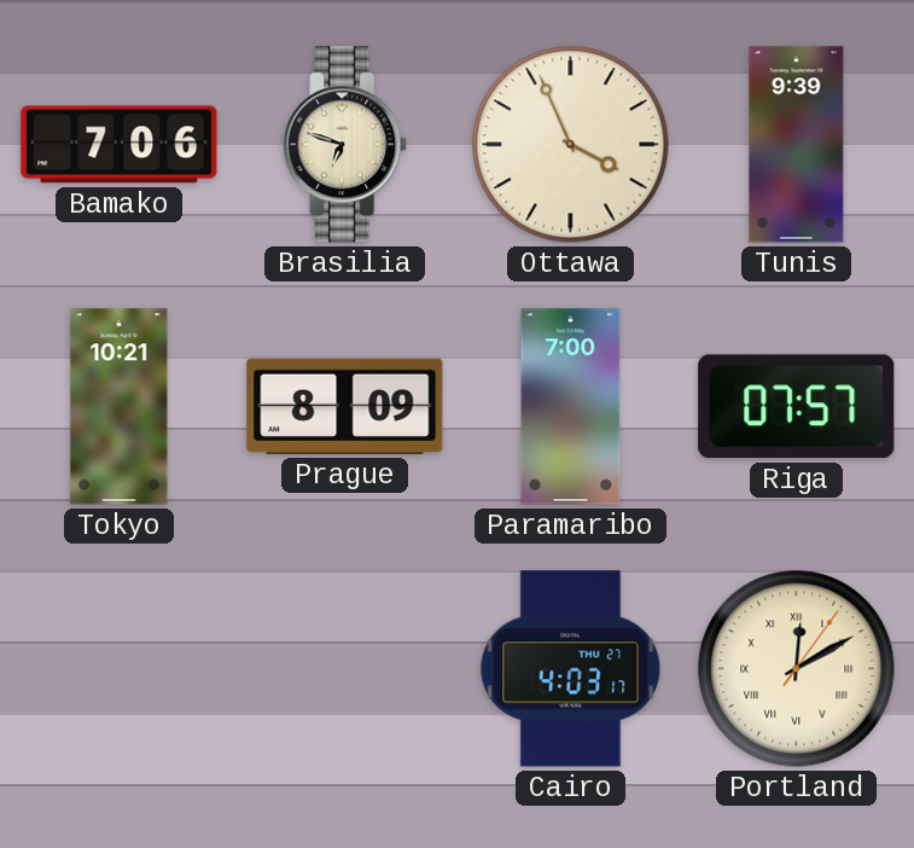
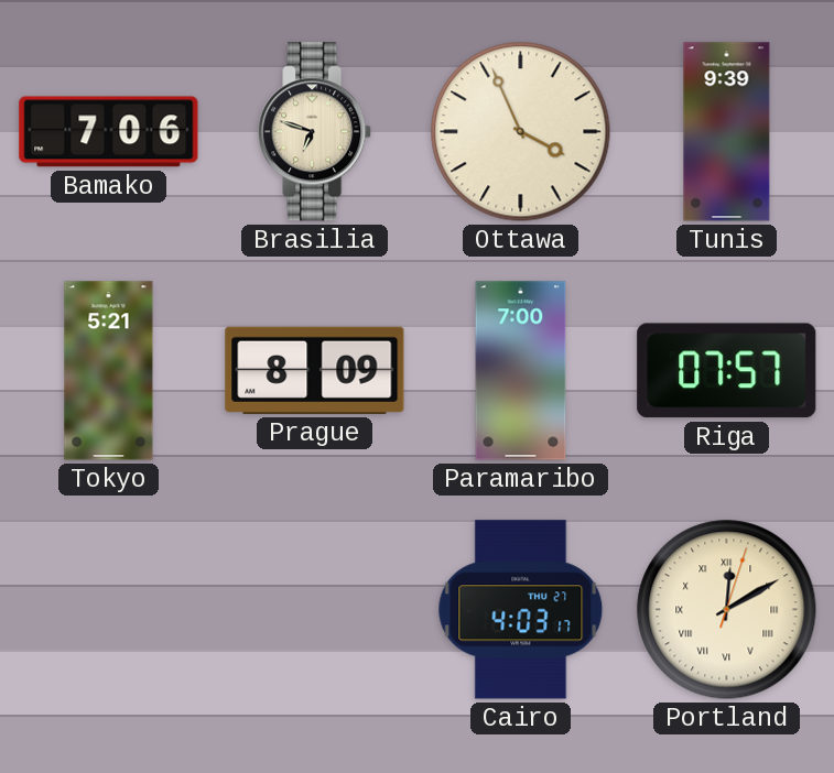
Tokyo: 10:21 -> 5:21 (109, 371)
Portland: 12:10:06 -> 12:10:03 (727, 610)
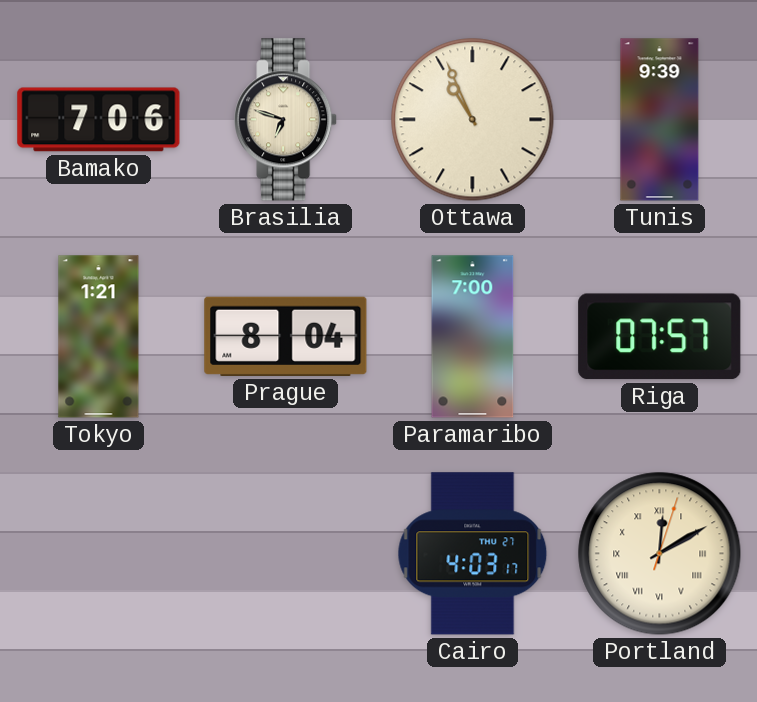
Ottawa: 3:56 -> 10:56 (473, 120)
Tokyo: 5:21 -> 1:21 (99, 337)
Prague: 8:09 -> 8:04 (286, 336)
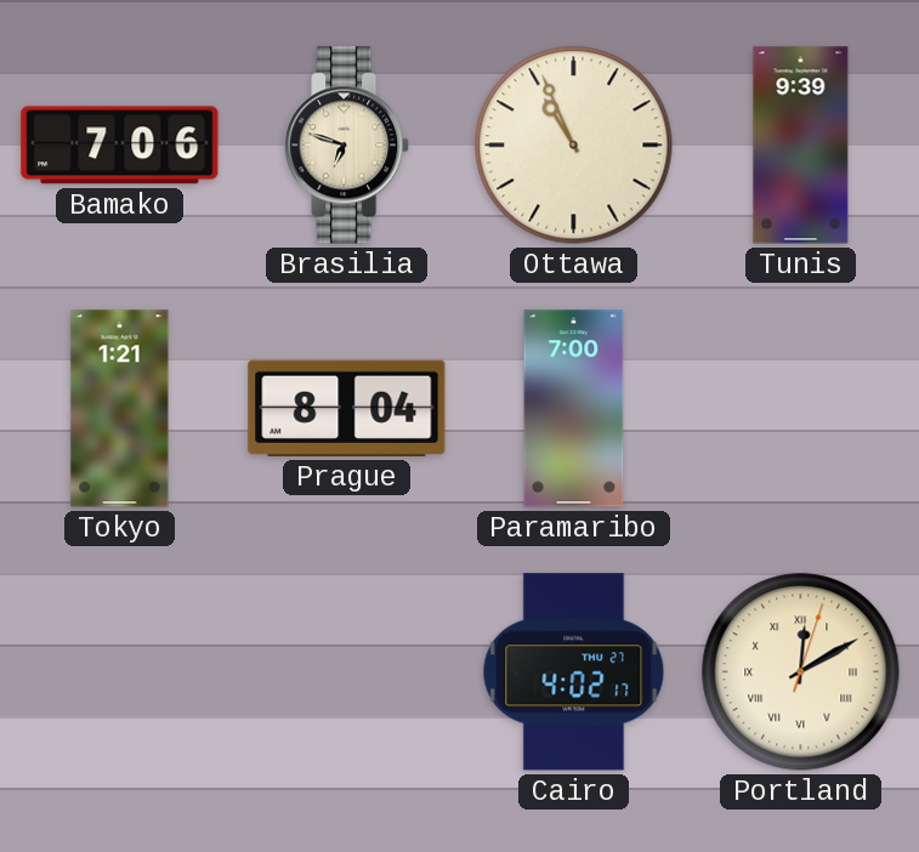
Riga: 07:57 -> none (660, 337)
Cairo: 4:03 -> 4:02 (574, 672)
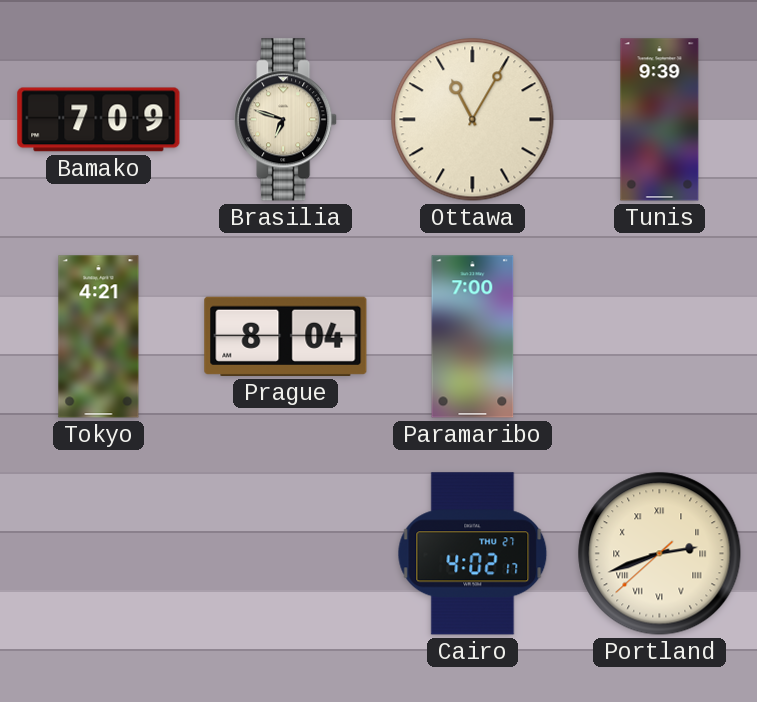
Bamako: 7:06 -> 7:09 (99, 120)
Ottawa: 10:56 -> 11:05 (473, 120)
Tokyo: 1:21 -> 4:21 (99, 337)
Portland: 12:10 -> 2:41 (660, 554)
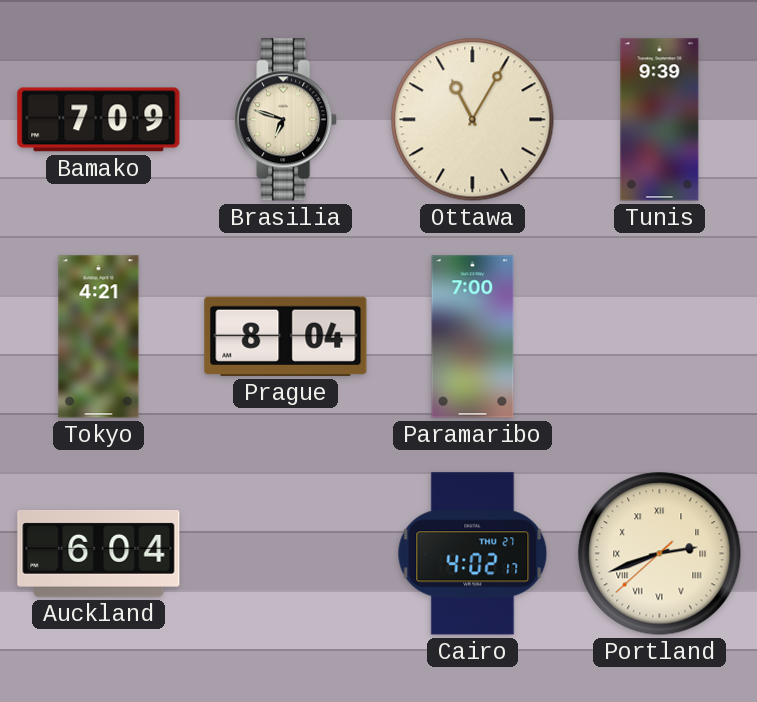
Auckland: none -> 6:04 (99, 553)
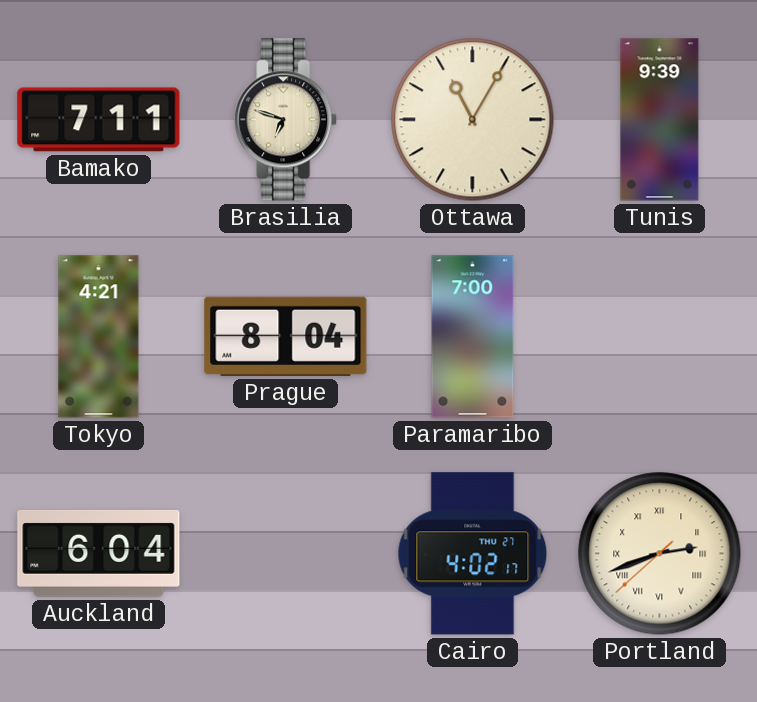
Bamako: 7:09 -> 7:11 (99, 120)
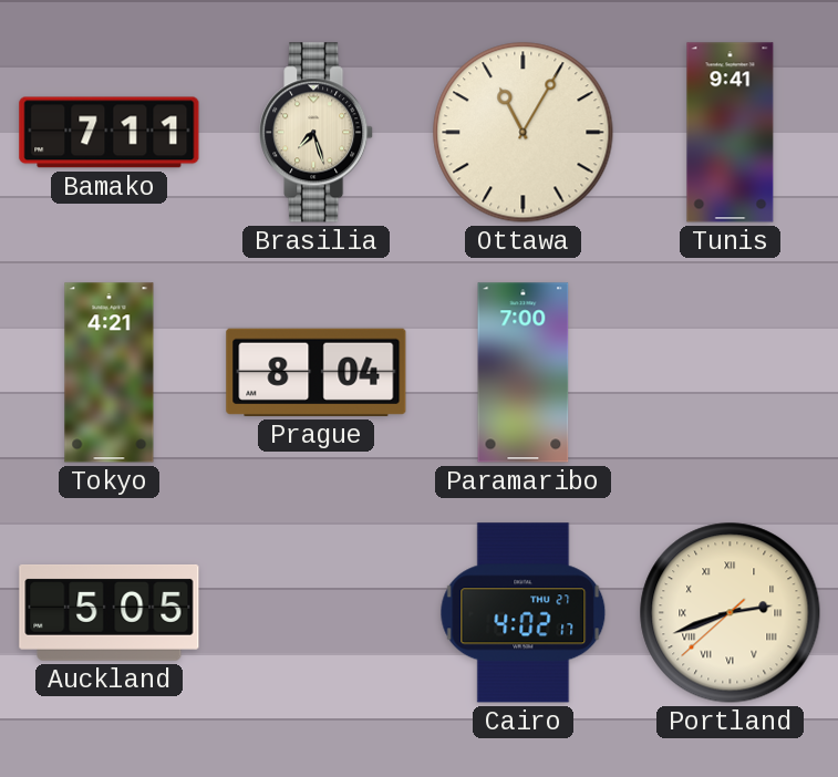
Brasilia: 6:48 -> 7:27 (317, 133)
Tunis: 9:39 -> 9:41 (731, 133)
Auckland: 6:04 -> 5:05 (110, 612)
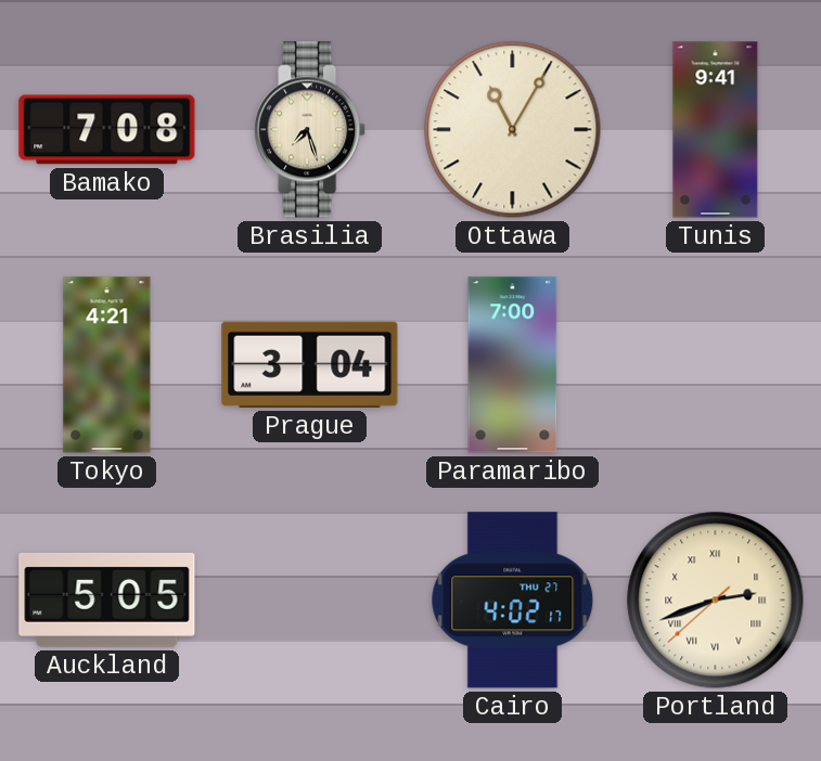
Bamako: 7:11 -> 7:08 (107, 130)
Prague: 8:04 -> 3:04 (310, 364)
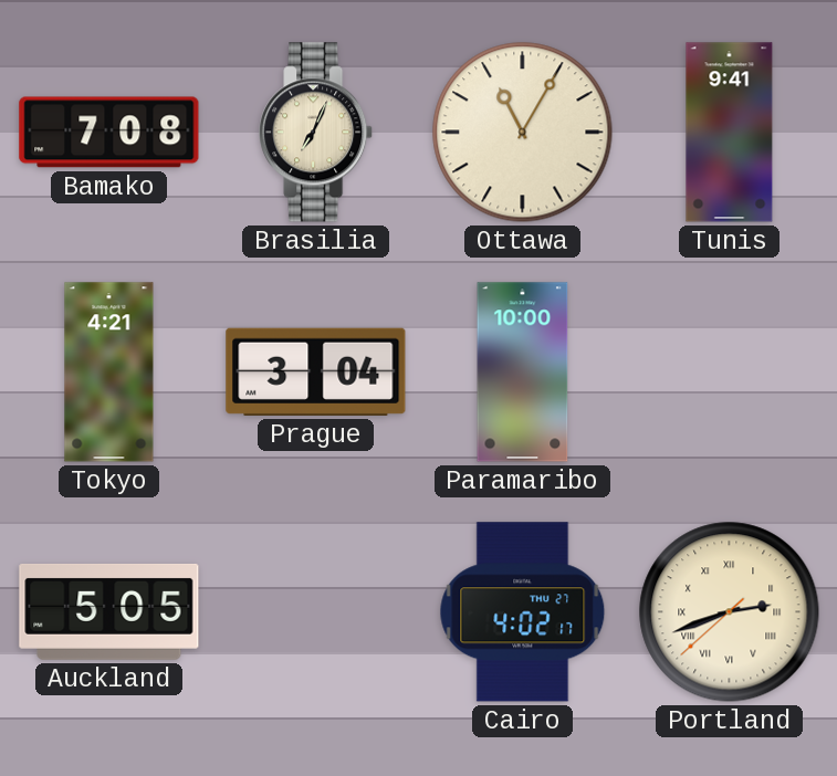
Brasilia: 7:27 -> 7:04 (316, 133)
Paramaribo: 7:00 -> 10:00 (523, 373)
